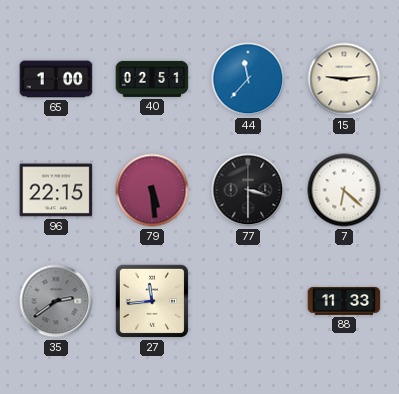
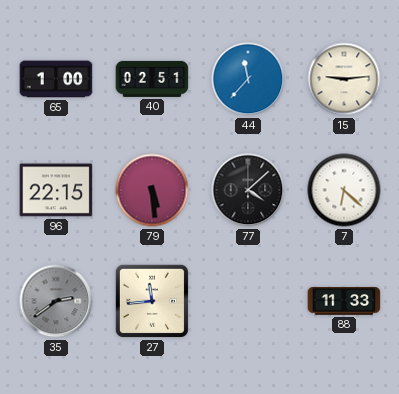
77: 3:30 -> 4:08 (248, 190)
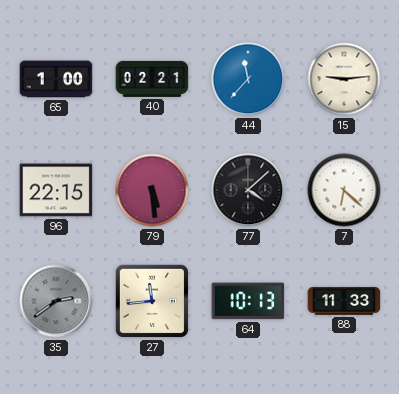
40: 02:51 -> 02:21 (152, 79)
64: none -> 10:13 (248, 301)
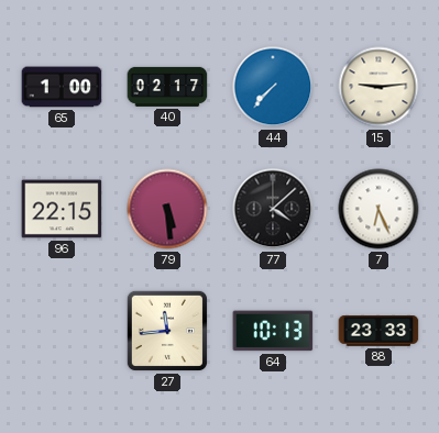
40: 02:21 -> 02:17 (167, 87)
44: 11:37 -> 7:37 (273, 87)
7: 6:22 -> 6:26 (378, 209)
35: 2:39 -> none (56, 301)
88: 11:33 -> 23:33 (378, 332)
